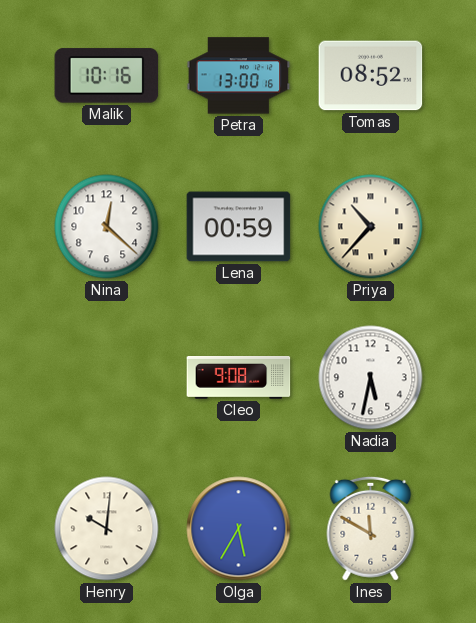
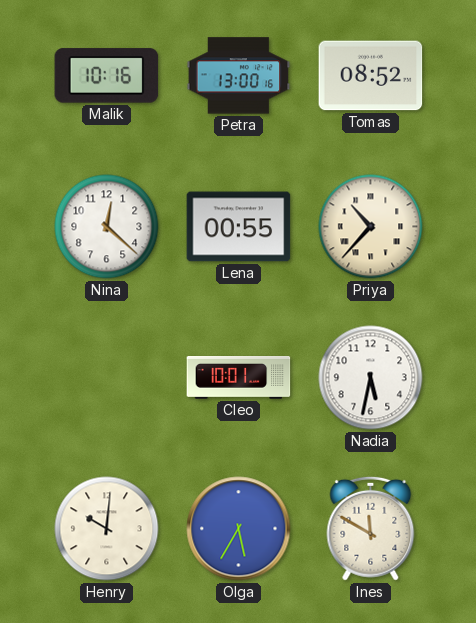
Lena: 00:59 -> 00:55 (239, 227)
Cleo: 9:08 -> 10:01 (239, 378)
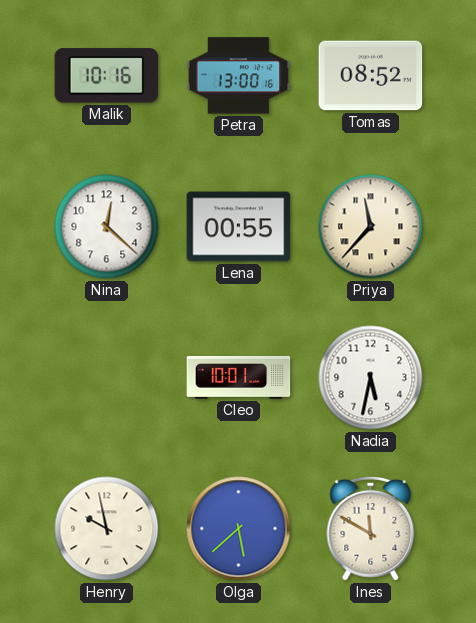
Priya: 10:37 -> 11:37 (371, 227)
Henry: 10:01 -> 9:58 (107, 529)
Olga: 5:35 -> 5:38 (239, 529)
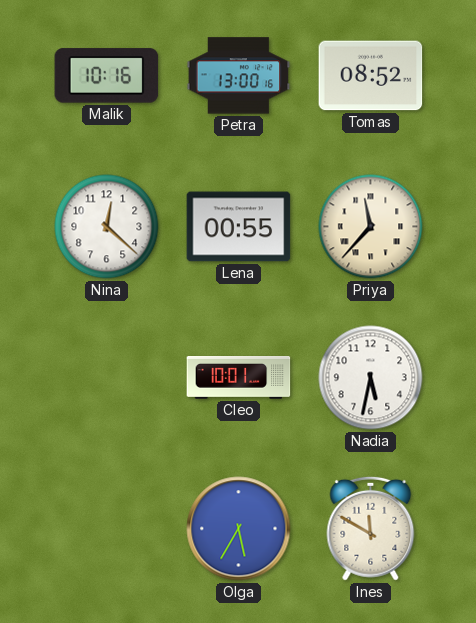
Henry: 9:58 -> none (107, 529)
Olga: 5:38 -> 5:35 (239, 529)
